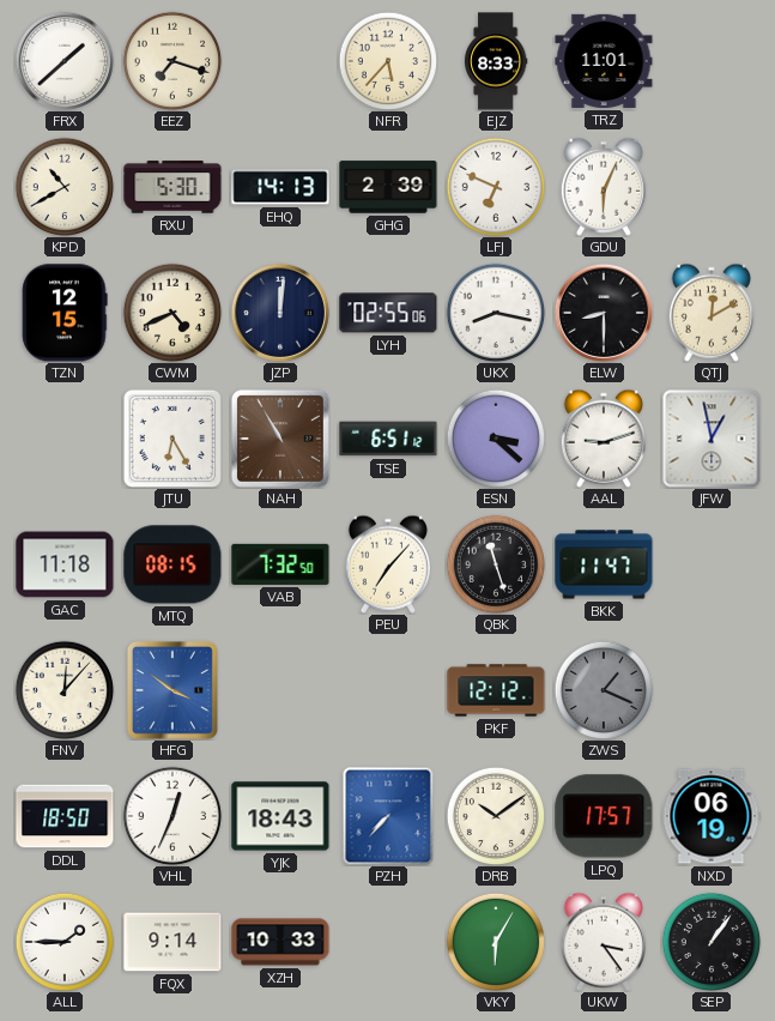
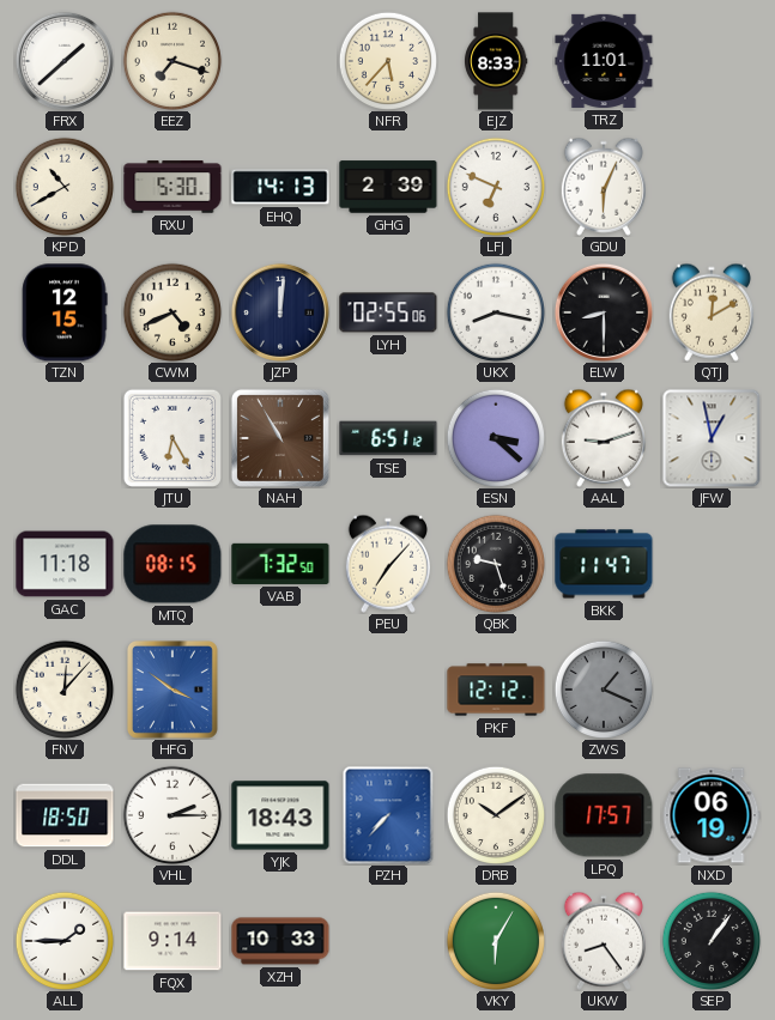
QBK: 11:27 -> 9:27 (495, 563)
VHL: 12:34 -> 2:15 (171, 814)
UKW: 3:24 -> 8:24 (604, 941)
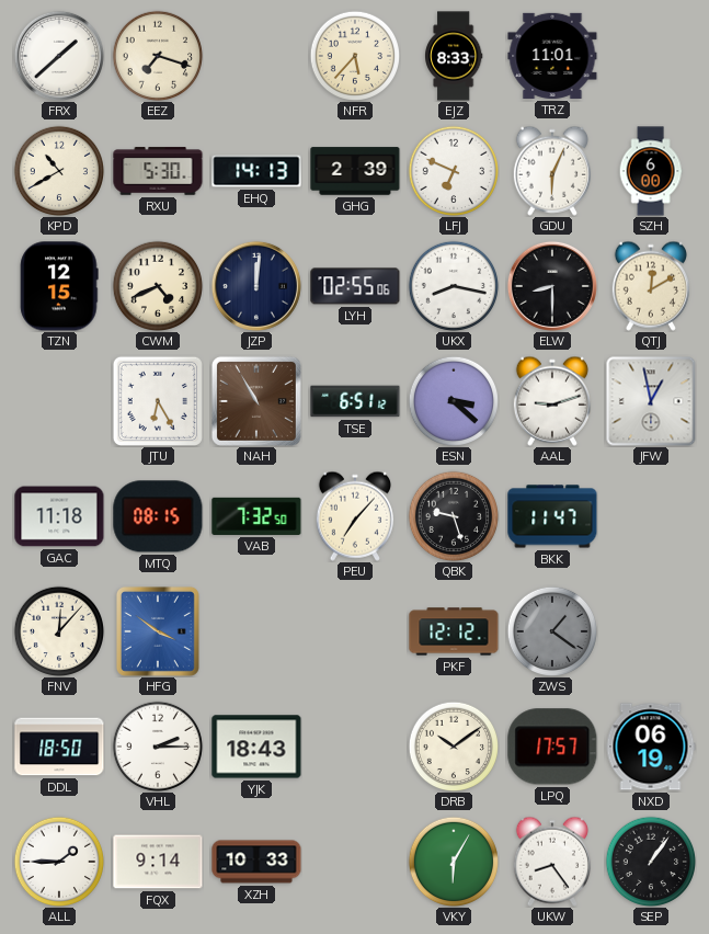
SZH: none -> 6:00 (651, 171)
ZWS: 1:19 -> 1:21 (551, 630)
PZH: 7:37 -> none (388, 815)
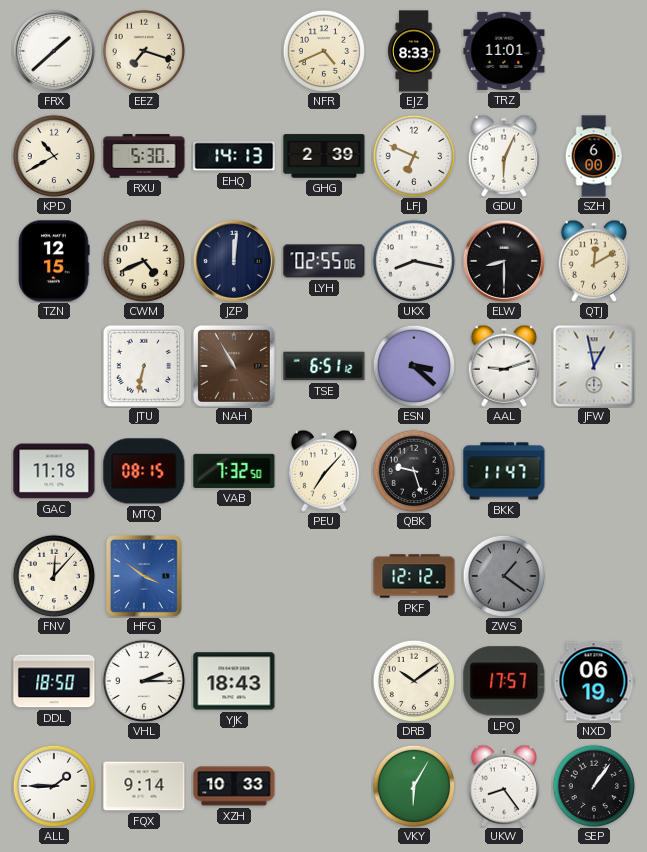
NFR: 5:37 -> 4:41 (323, 50)
JTU: 6:25 -> 6:32 (144, 366)
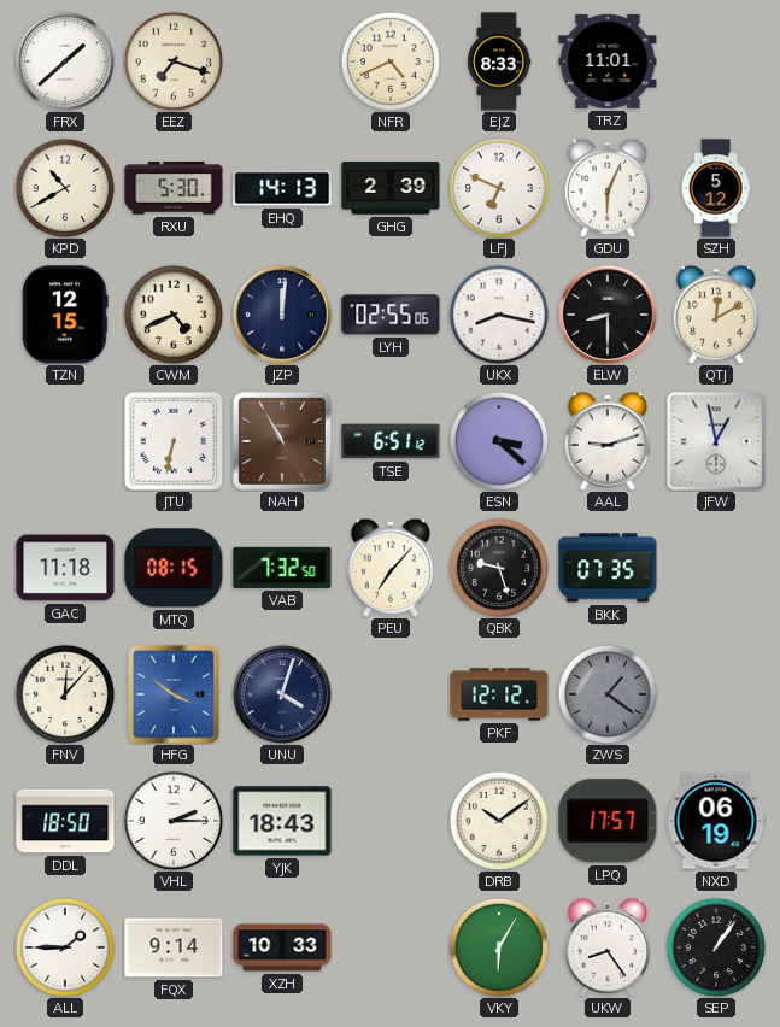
SZH: 6:00 -> 5:12 (716, 188)
BKK: 11:47 -> 07:35 (608, 568)
UNU: none -> 4:03 (282, 694)
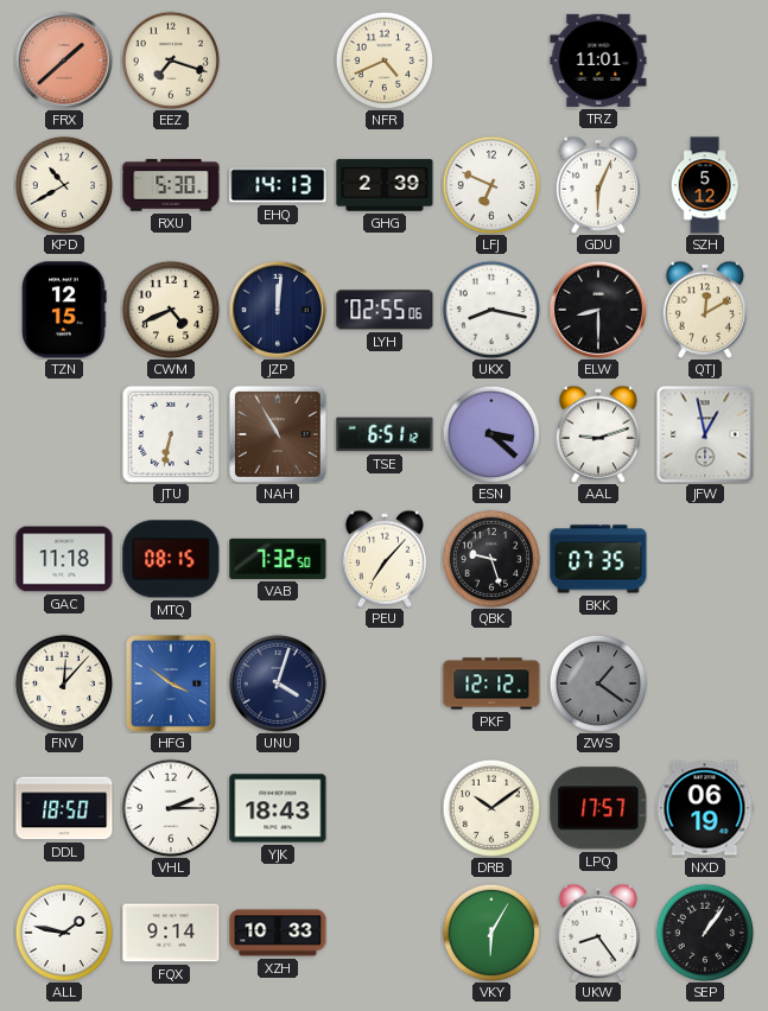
FRX dial: white -> salmon (64, 61)
EJZ: 8:33 -> none (499, 61)
ALL: 1:45 -> 1:47 (63, 931)
